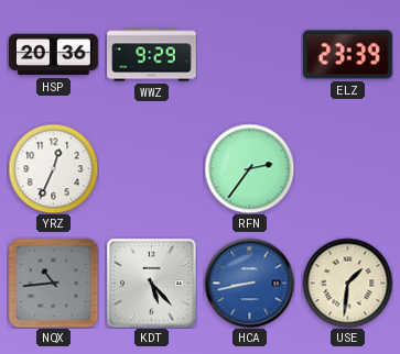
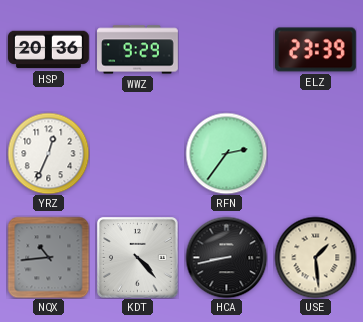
KDT: 5:23 -> 4:23 (137, 257)
HCA dial: blue -> black (226, 257)
USE: 1:31 -> 1:29 (315, 257)
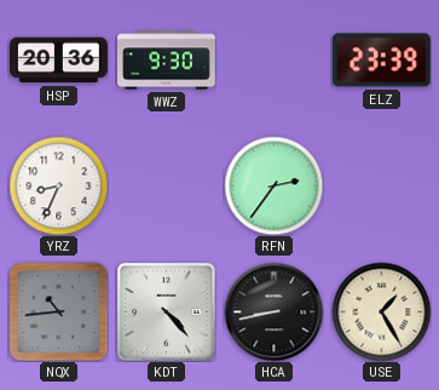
WWZ: 9:29 -> 9:30 (167, 61)
YRZ: 12:34 -> 8:34 (58, 185)
USE: 1:29 -> 1:25 (381, 311)
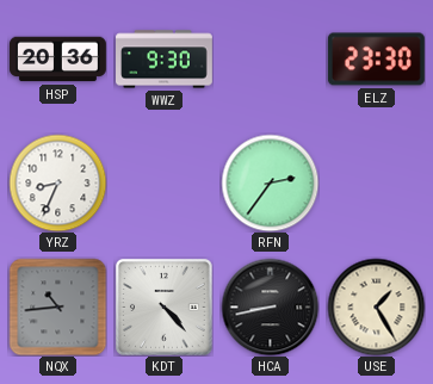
ELZ: 23:39 -> 23:30 (376, 60)
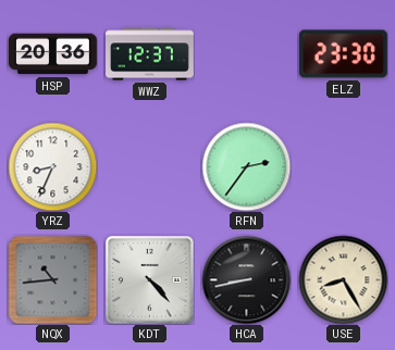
WWZ: 9:30 -> 12:37 (150, 54)
USE: 1:25 -> 8:25 (343, 279)
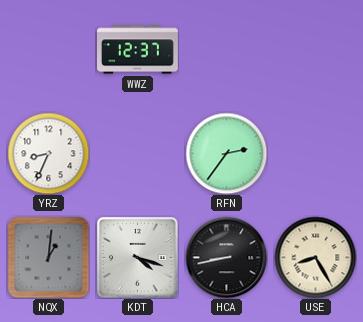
HSP: 20:36 -> none (53, 54)
ELZ: 23:30 -> none (343, 54)
NQX: 10:44 -> 1:01 (48, 257)
KDT: 4:23 -> 4:18 (137, 257)
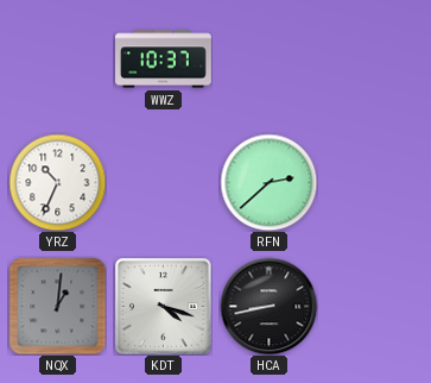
WWZ: 12:37 -> 10:37 (164, 59)
YRZ: 8:34 -> 10:34 (57, 182)
RFN: 2:36 -> 2:38 (268, 182)
USE: 8:25 -> none (315, 257)
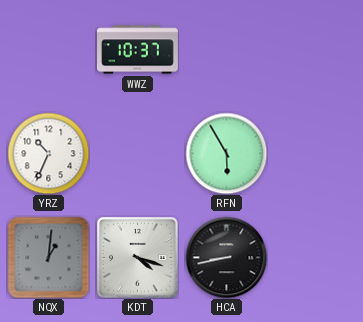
RFN: 2:38 -> 5:55 (226, 153)
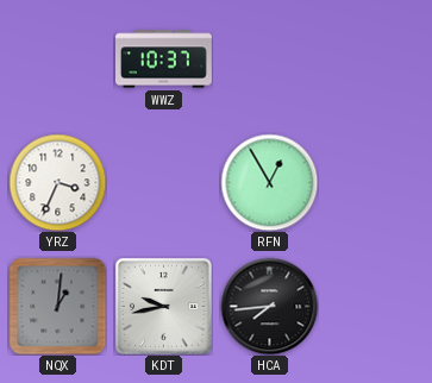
YRZ: 10:34 -> 3:34 (57, 182)
RFN: 5:55 -> 12:55 (269, 182)
KDT: 4:18 -> 9:43 (163, 306)
HCA: 8:43 -> 7:44 (269, 306)
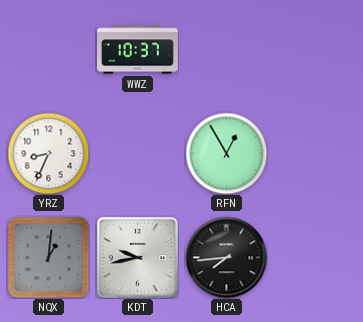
YRZ: 3:34 -> 8:34 (48, 153)
